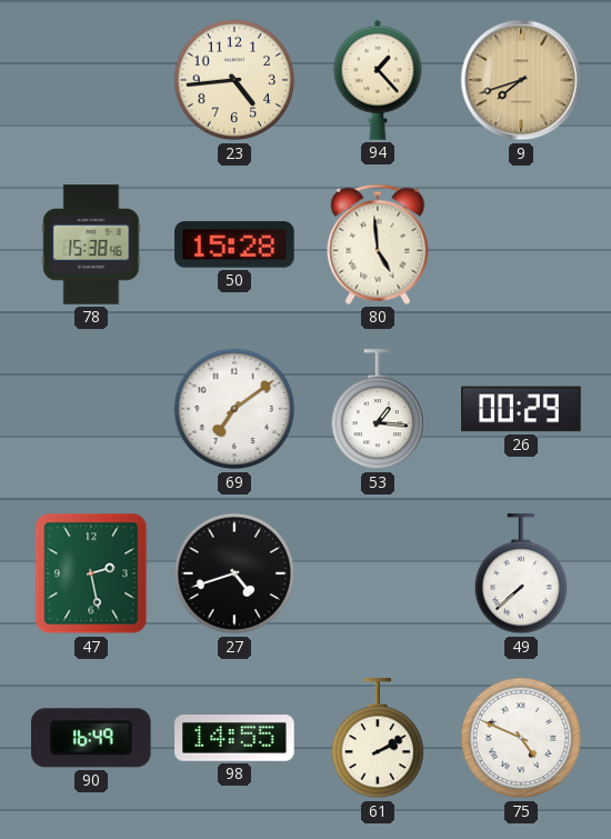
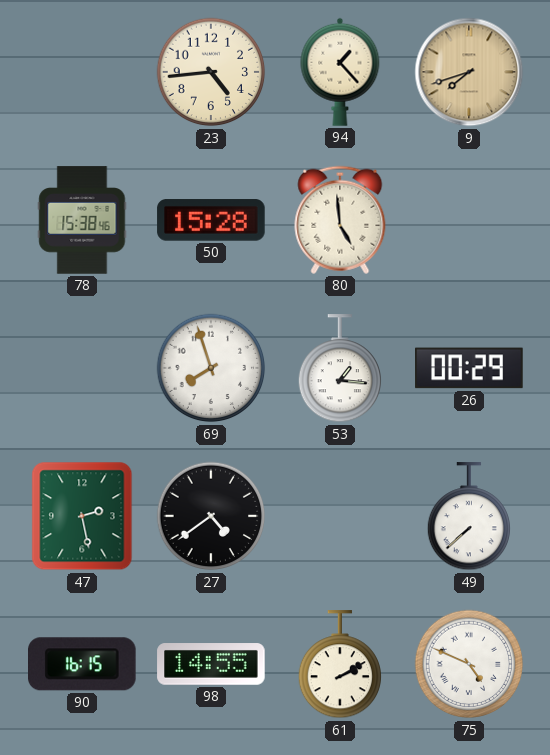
69: 7:09 -> 7:57 (211, 368)
27: 4:42 -> 4:39 (211, 516)
90: 16:49 -> 16:15 (83, 664)
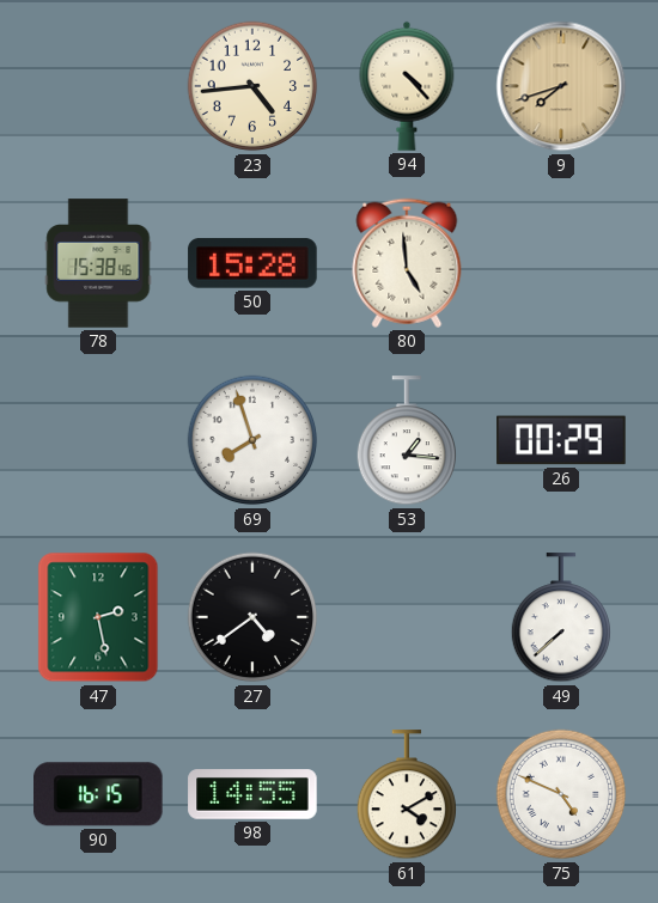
94: 1:23 -> 4:23 (407, 86)
61: 2:10 -> 4:10 (406, 795)
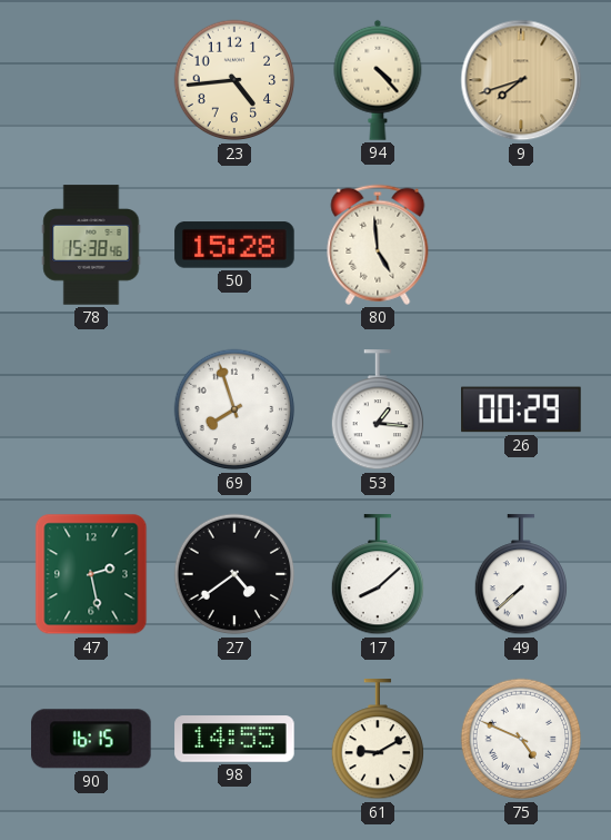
17: none -> 8:08 (377, 575)
61: 4:10 -> 9:10 (377, 740)
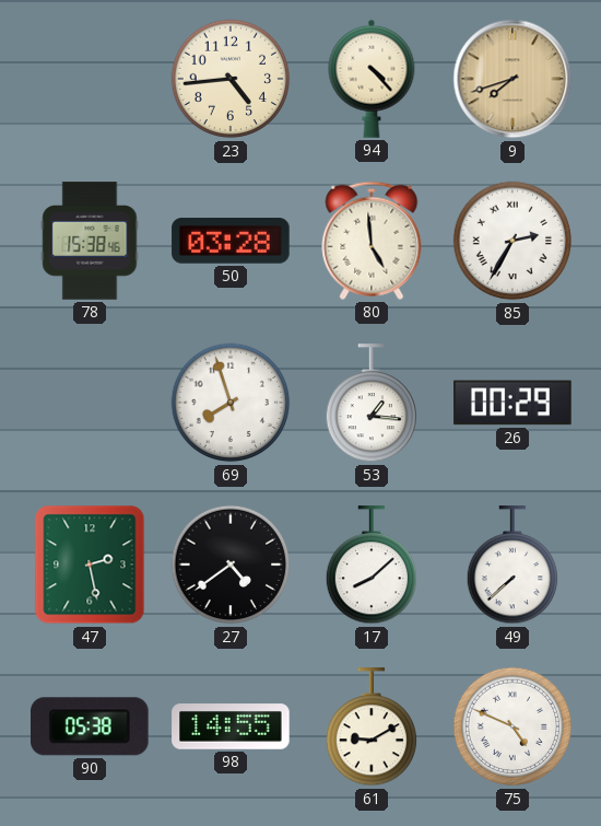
50: 15:28 -> 03:28 (231, 241)
85: none -> 2:35 (512, 241)
90: 16:15 -> 05:38 (91, 726)
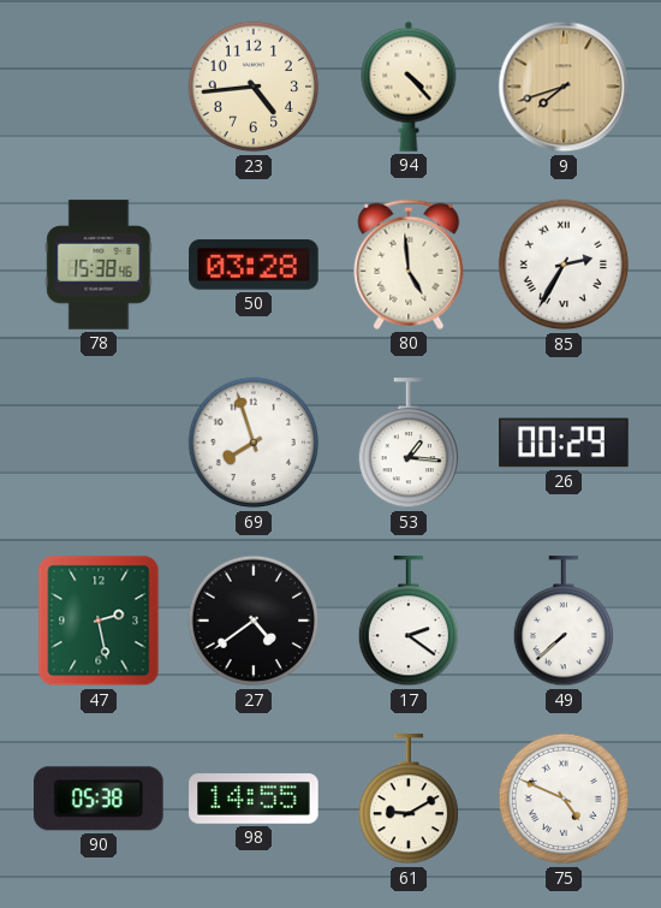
17: 8:08 -> 2:21 (407, 622)
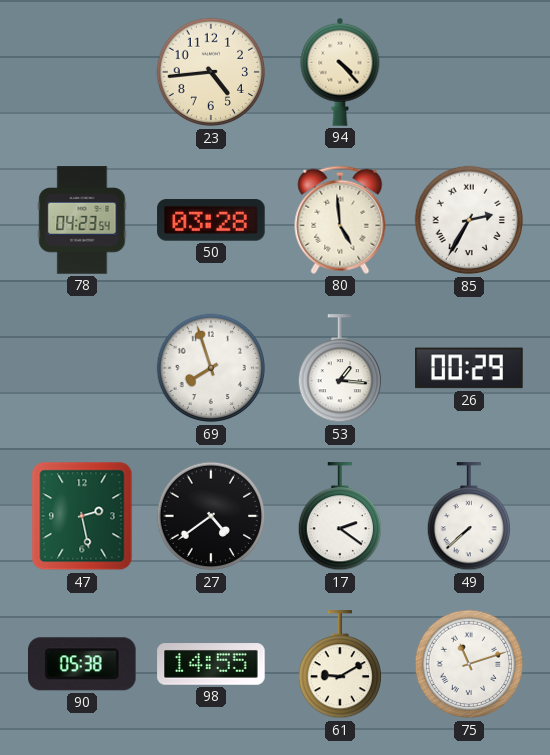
9: 7:42 -> none (564, 87)
78: 15:38 -> 04:23 (82, 220)
75: 4:49 -> 11:12 (469, 664)
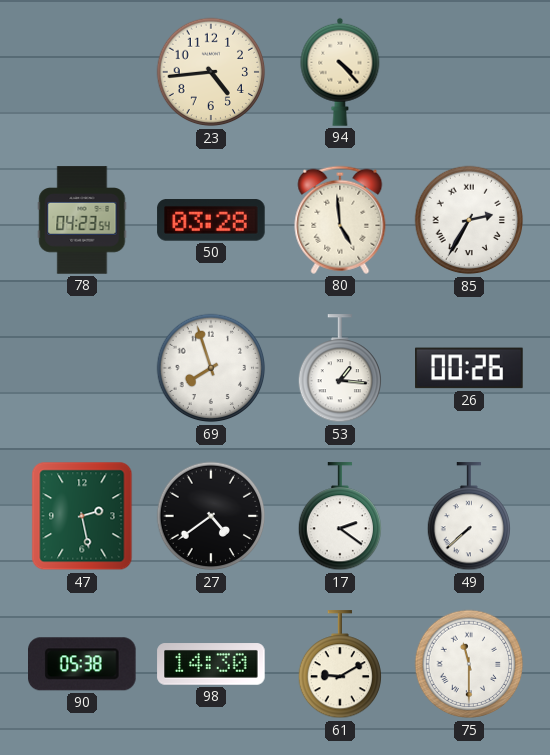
26: 00:29 -> 00:26 (469, 368)
98: 14:55 -> 14:30 (211, 664)
75: 11:12 -> 11:30 (469, 664)
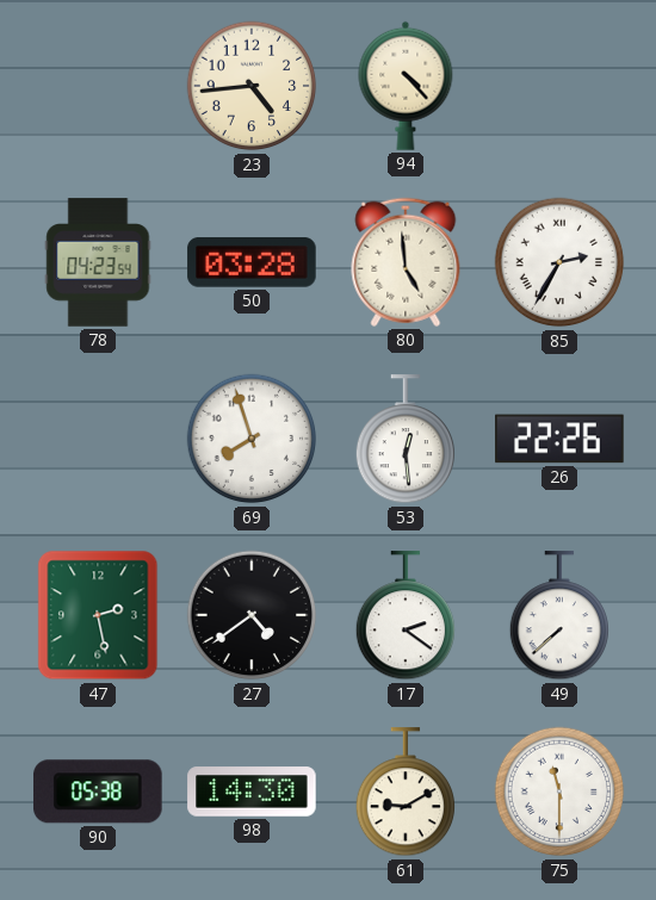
53: 1:16 -> 12:29 (404, 440)
26: 00:26 -> 22:26 (559, 439)
